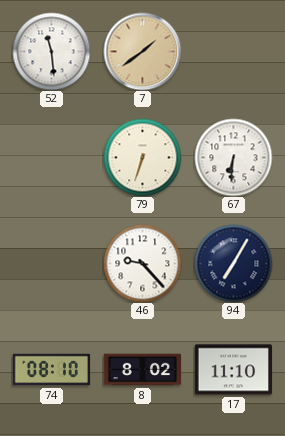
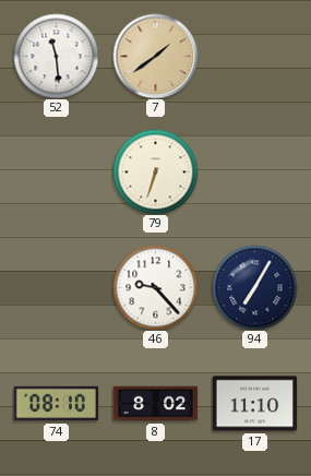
67: 6:31 -> none (233, 157)
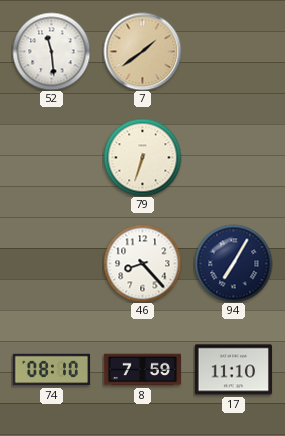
46: 9:23 -> 8:23 (142, 263)
8: 8:02 -> 7:59 (142, 370)
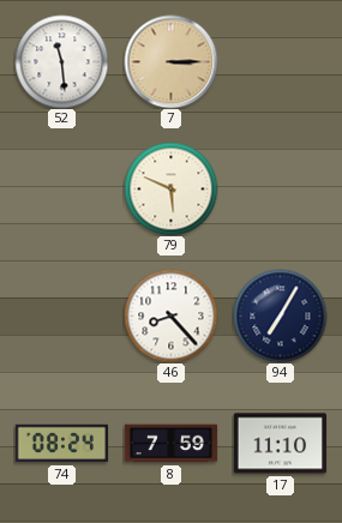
7: 1:39 -> 3:15 (170, 61)
79: 6:33 -> 5:49 (170, 188)
74: 08:10 -> 08:24 (61, 444)
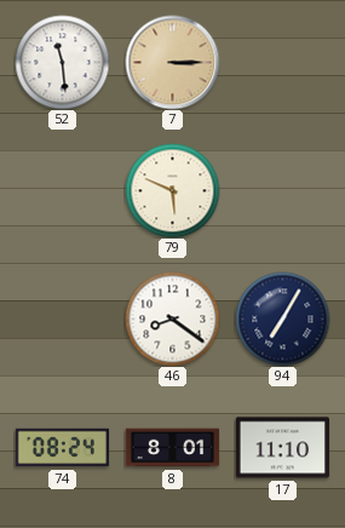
46: 8:23 -> 8:21 (172, 318)
8: 7:59 -> 8:01 (172, 448)
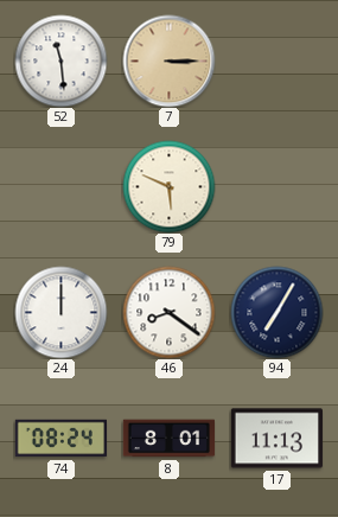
24: none -> 12:00 (60, 312)
17: 11:10 -> 11:13 (276, 439)
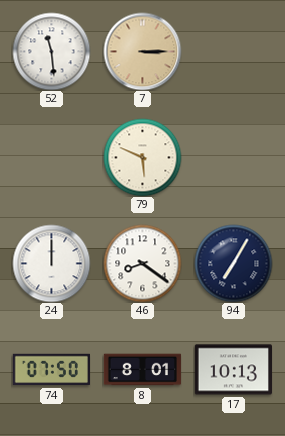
74: 08:24 -> 07:50 (51, 370)
17: 11:13 -> 10:13 (233, 370)
